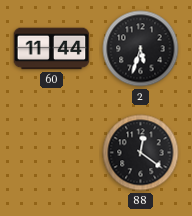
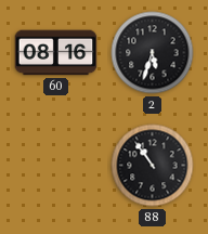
60: 11:44 -> 08:16 (56, 53)
88: 12:21 -> 10:54 (153, 166)
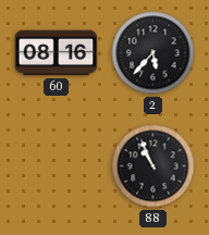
2: 5:33 -> 5:37 (153, 53)
88: 10:54 -> 10:56 (153, 166)
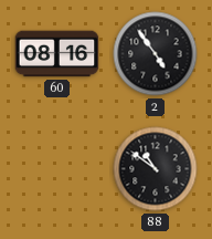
2: 5:37 -> 4:54 (156, 54)
88: 10:56 -> 10:51 (156, 169)
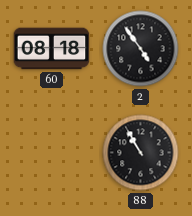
60: 08:16 -> 08:18 (52, 49)
88: 10:51 -> 10:55 (141, 153)
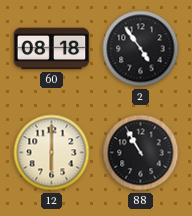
12: none -> 6:00 (52, 153)
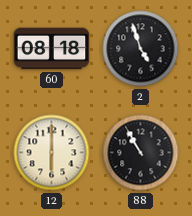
2: 4:54 -> 4:57 (141, 49)
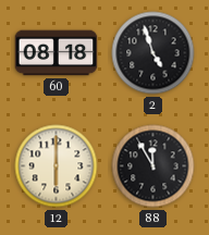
88: 10:55 -> 11:55 (153, 166)
